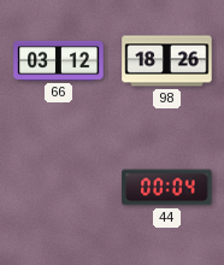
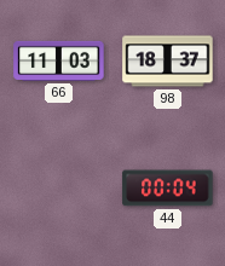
66: 03:12 -> 11:03 (59, 60)
98: 18:26 -> 18:37 (168, 62)
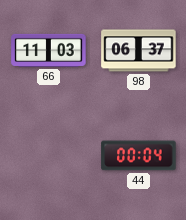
98: 18:37 -> 06:37 (139, 51)
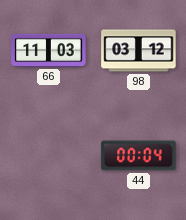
98: 06:37 -> 03:12 (139, 51)
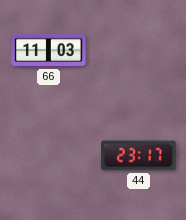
98: 03:12 -> none (139, 51)
44: 00:04 -> 23:17 (139, 156)
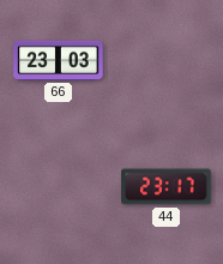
66: 11:03 -> 23:03 (59, 60)
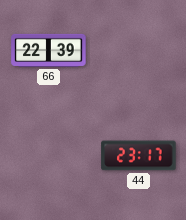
66: 23:03 -> 22:39 (49, 50)
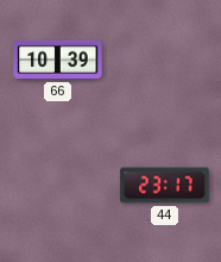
66: 22:39 -> 10:39 (58, 60)
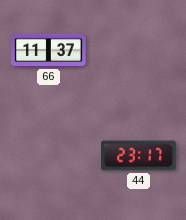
66: 10:39 -> 11:37 (49, 50)
